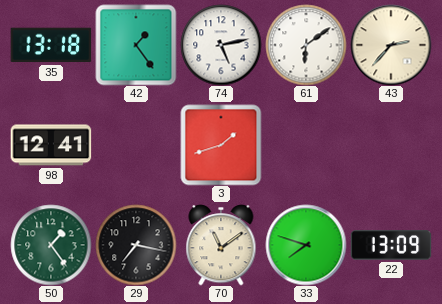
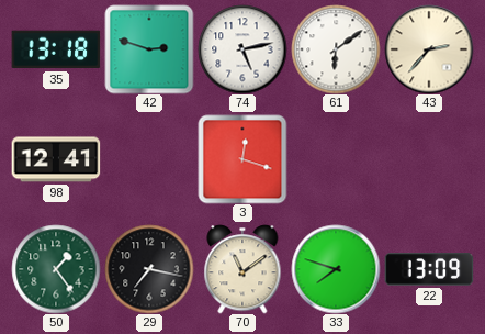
42: 1:24 -> 2:48 (149, 49)
3: 1:42 -> 12:18 (243, 159)
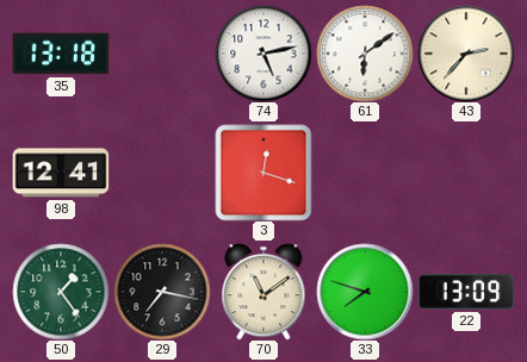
42: 2:48 -> none (149, 49)
